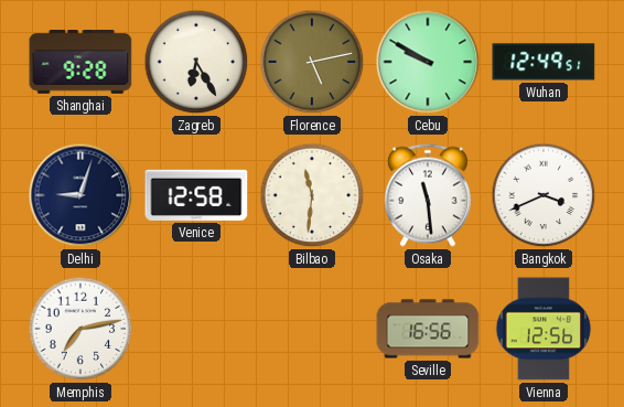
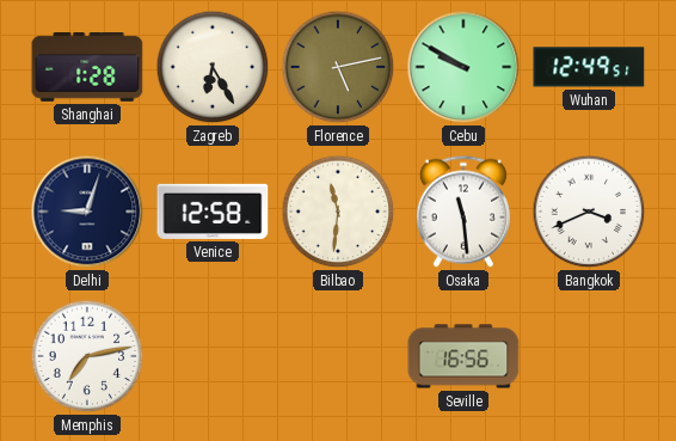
Shanghai: 9:28 -> 1:28 (87, 68)
Vienna: 12:56 -> none (544, 329)
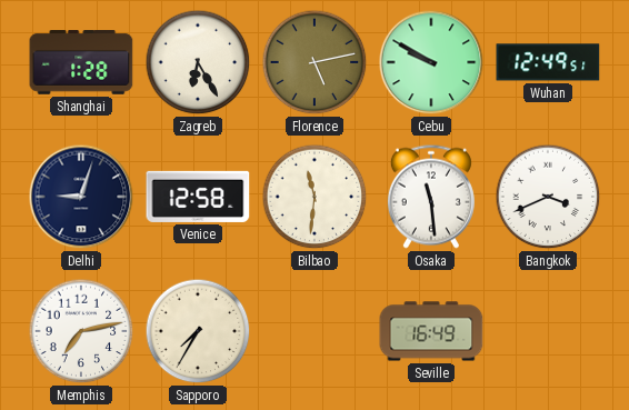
Sapporo: none -> 7:35 (198, 331)
Seville: 16:56 -> 16:49 (431, 331)
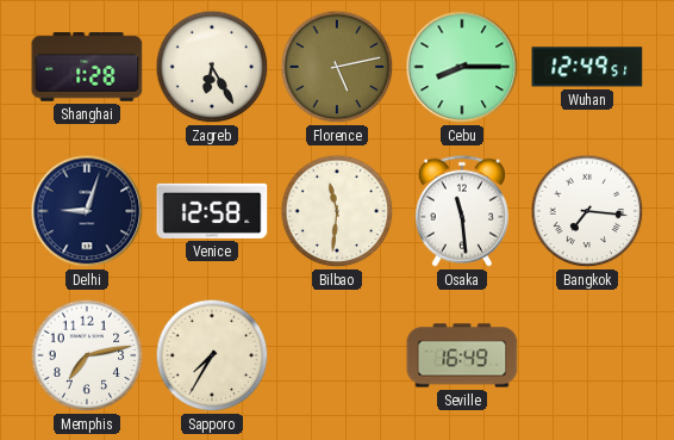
Cebu: 9:50 -> 8:15 (462, 67)
Bangkok: 3:41 -> 7:16 (587, 211)
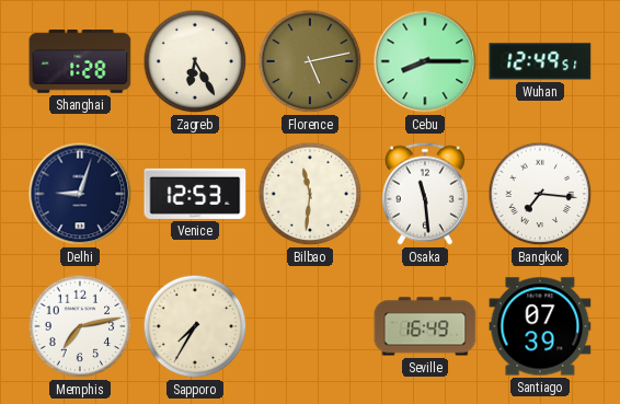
Venice: 12:58 -> 12:53 (195, 194)
Santiago: none -> 07:39 (540, 326)
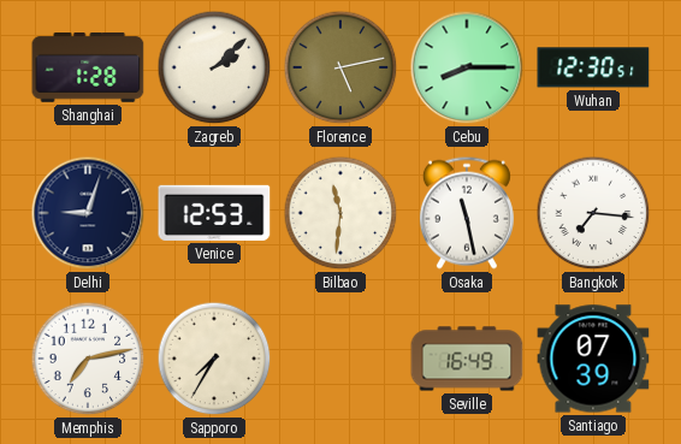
Zagreb: 6:25 -> 2:08 (214, 67)
Wuhan: 12:49 -> 12:30 (593, 67)
Osaka: 11:29 -> 11:28 (467, 213)
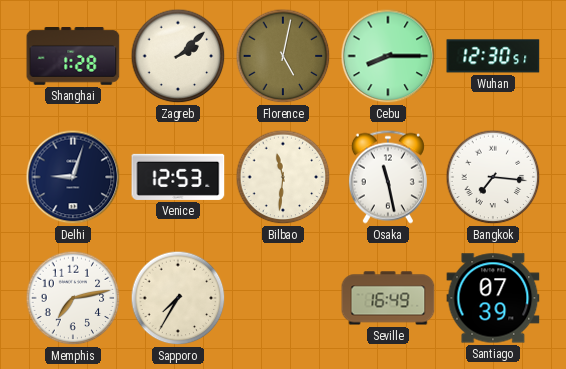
Florence: 5:13 -> 5:02 (283, 56)
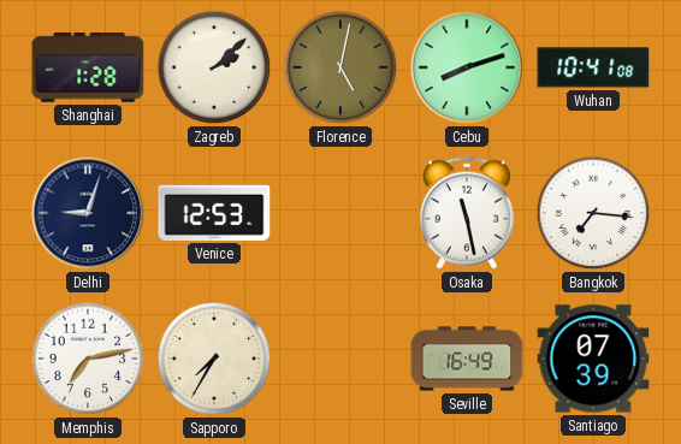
Cebu: 8:15 -> 8:12 (467, 67)
Wuhan: 12:30 -> 10:41 (593, 67)
Bilbao: 11:31 -> none (283, 177)
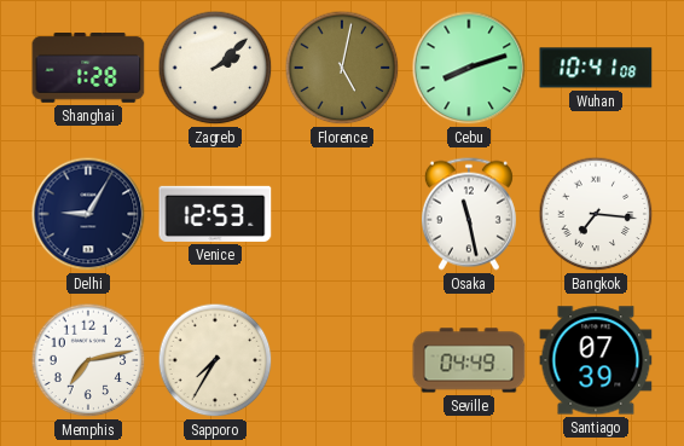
Delhi: 9:03 -> 9:05 (88, 214)
Seville: 16:49 -> 04:49 (469, 360)
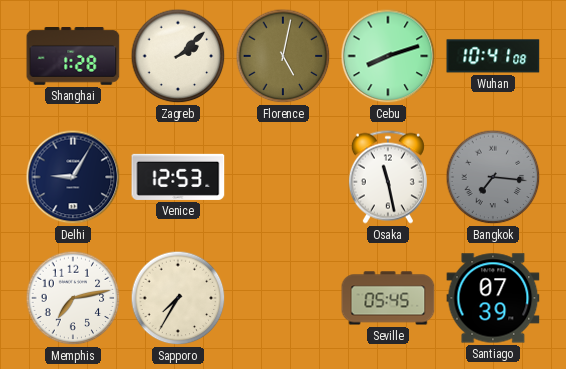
Bangkok dial: white -> grey (493, 177)
Seville: 04:49 -> 05:45 (388, 298)
